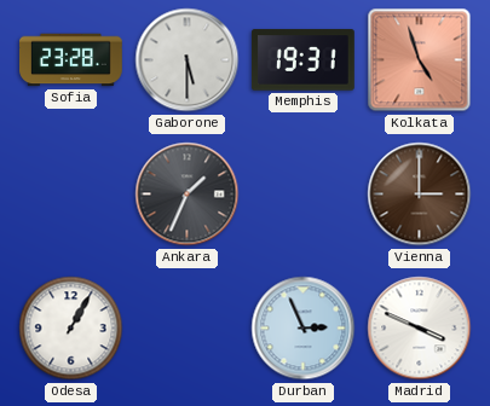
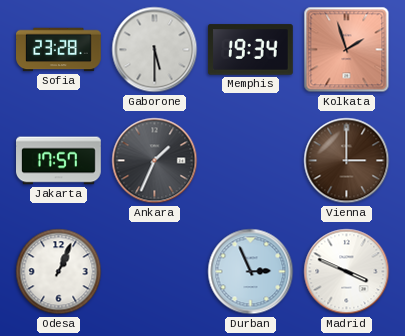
Memphis: 19:31 -> 19:34 (250, 50)
Kolkata: 4:57 -> 1:57 (347, 50)
Jakarta: none -> 17:57 (59, 161)
Odesa: 1:05 -> 1:04 (59, 272)
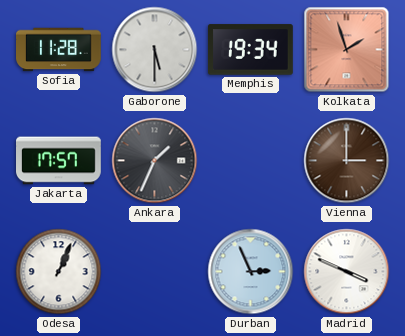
Sofia: 23:28 -> 11:28 (59, 50)
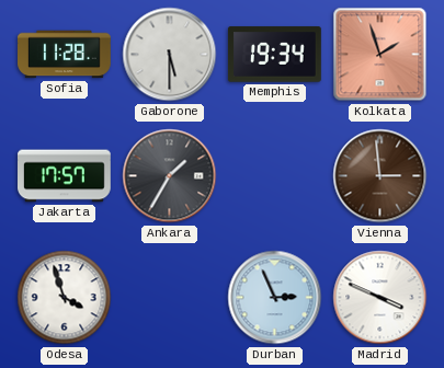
Ankara: 1:34 -> 1:35 (170, 176)
Vienna: 3:00 -> 2:59 (380, 176)
Odesa: 1:04 -> 3:57 (65, 298)
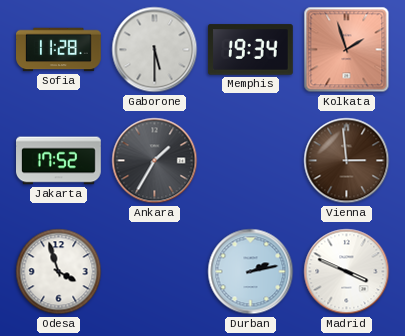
Jakarta: 17:57 -> 17:52 (59, 161)
Durban: 2:56 -> 2:13 (251, 272)
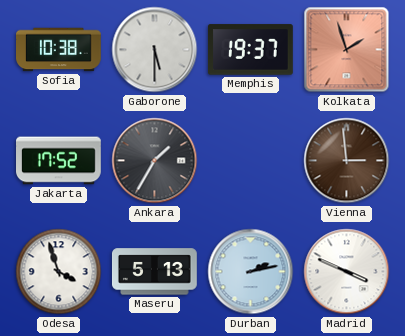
Sofia: 11:28 -> 10:38 (59, 50)
Memphis: 19:34 -> 19:37 (250, 50)
Maseru: none -> 5:13 (155, 272)
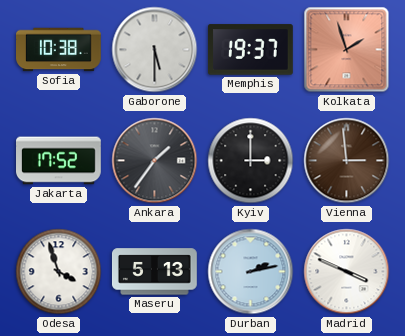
Ankara: 1:35 -> 1:36 (155, 161)
Kyiv: none -> 3:00 (251, 161)
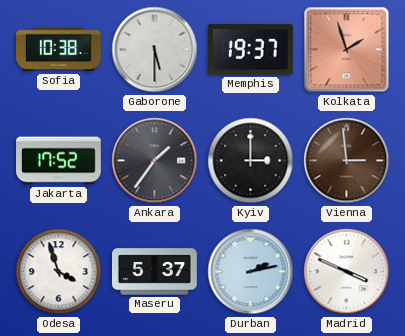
Maseru: 5:13 -> 5:37 (155, 272)
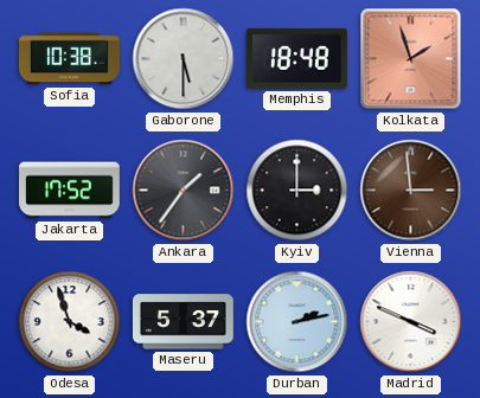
Memphis: 19:37 -> 18:48 (296, 59)
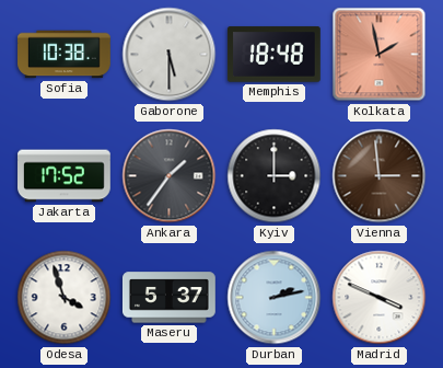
Kolkata: 1:57 -> 1:58 (380, 55)
